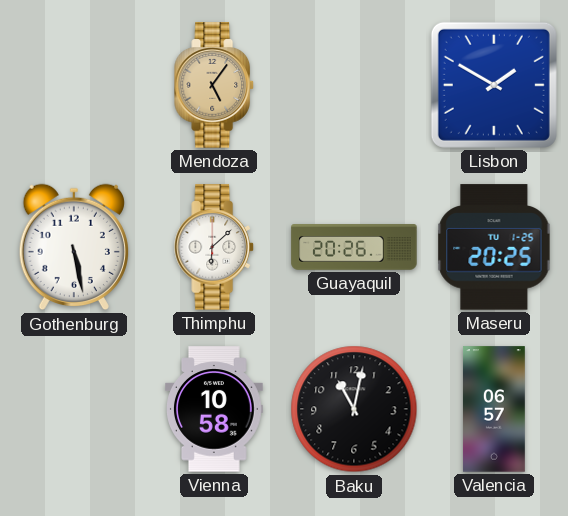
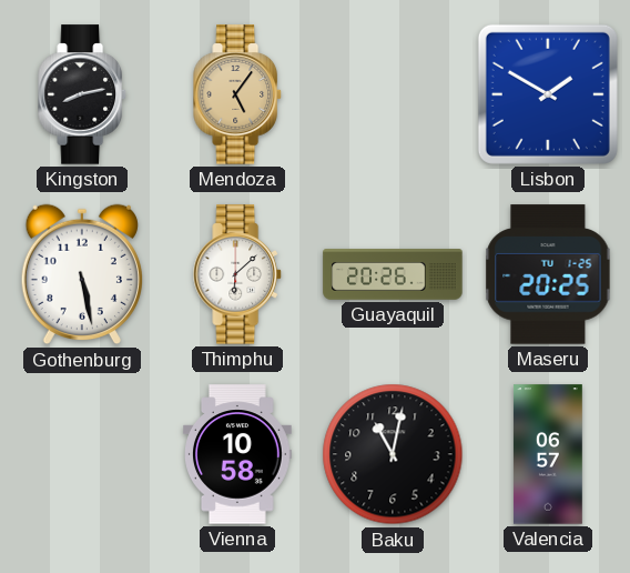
Kingston: none -> 8:13 (82, 94)
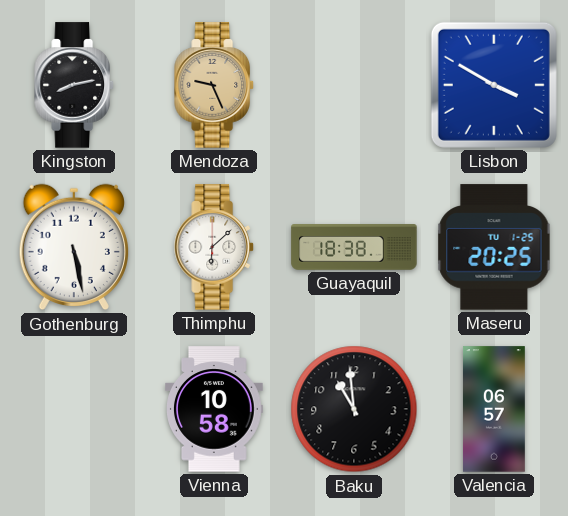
Mendoza: 5:06 -> 9:26 (214, 85)
Lisbon: 1:50 -> 3:50 (494, 85)
Guayaquil: 20:26 -> 18:38 (354, 247)
Baku: 11:02 -> 10:59 (354, 409)
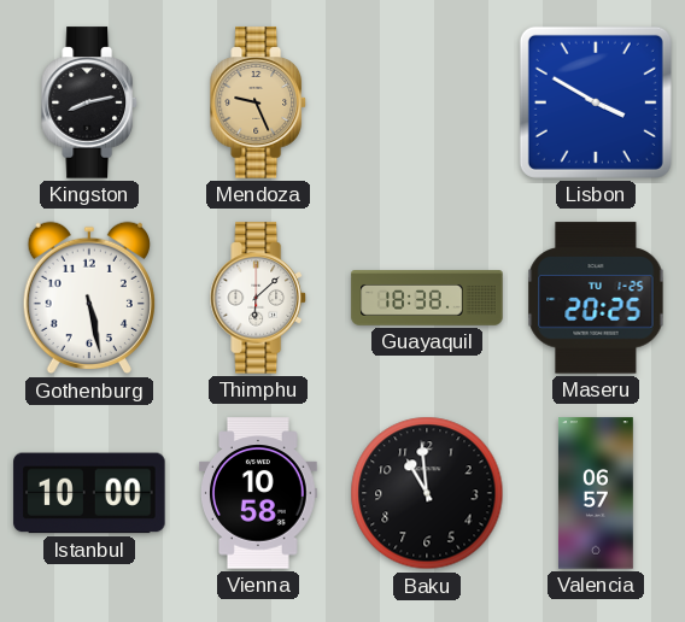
Istanbul: none -> 10:00 (89, 493)
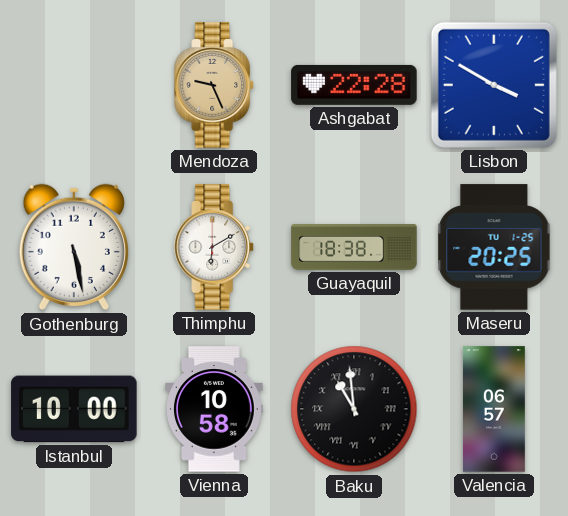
Kingston: 8:13 -> none (89, 102)
Ashgabat: none -> 22:28 (354, 85)
Thimphu: 6:08 -> 6:10 (214, 247)
Baku numerals: Arabic -> Roman (354, 409)
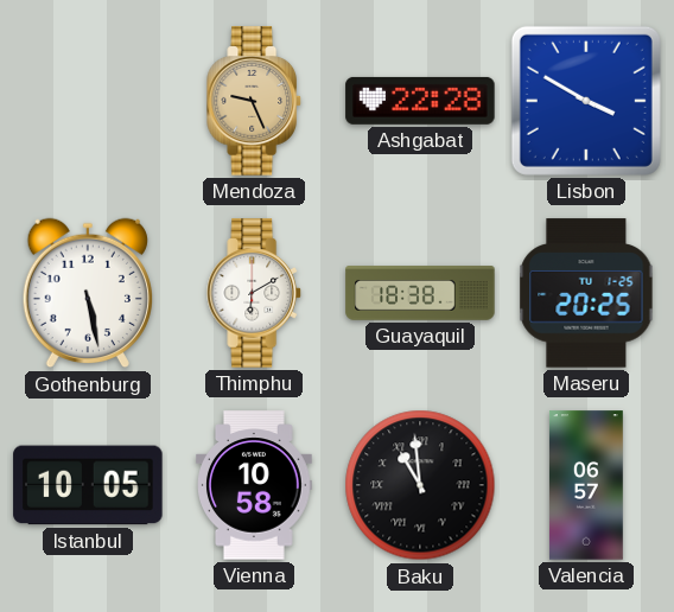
Istanbul: 10:00 -> 10:05 (88, 485)
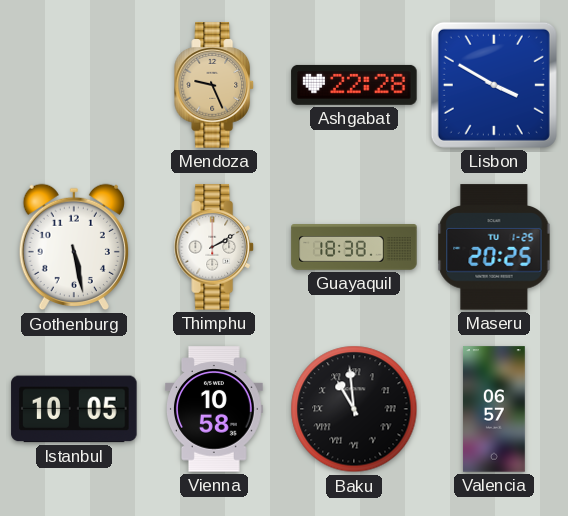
Thimphu: 6:10 -> 2:10 (214, 247)
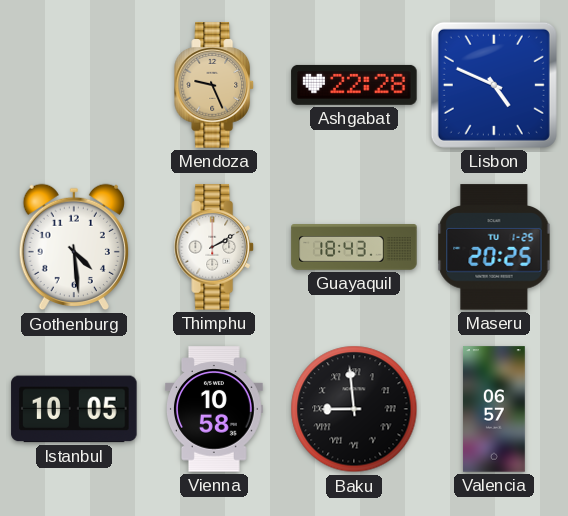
Lisbon: 3:50 -> 4:49 (494, 85)
Gothenburg: 5:28 -> 4:29 (74, 247)
Guayaquil: 18:38 -> 18:43 (354, 247)
Baku: 10:59 -> 8:59 (354, 409)
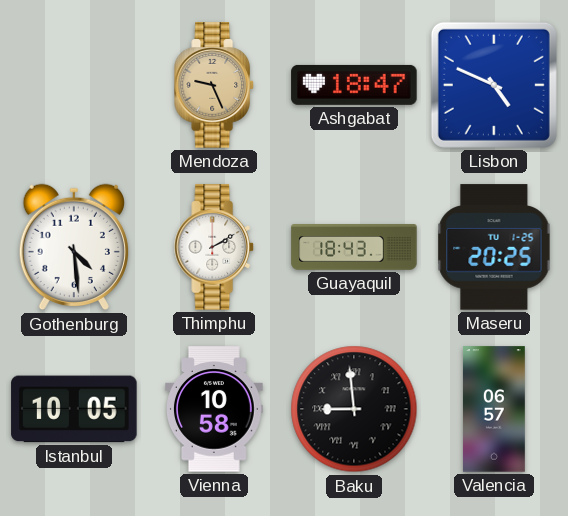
Ashgabat: 22:28 -> 18:47 (354, 85)
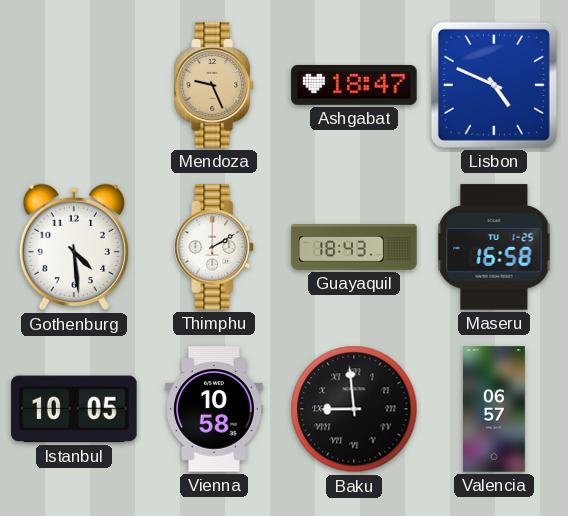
Maseru: 20:25 -> 16:58 (494, 247)
